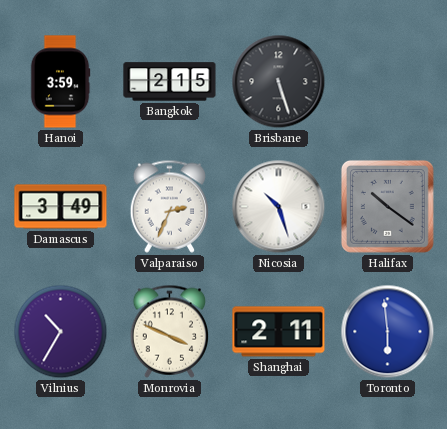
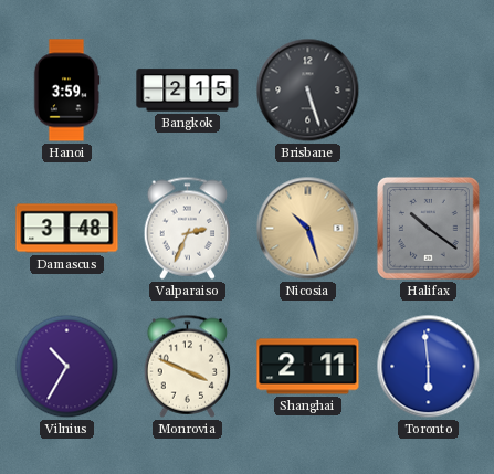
Damascus: 3:49 -> 3:48 (67, 229)
Nicosia dial: white -> champagne (308, 229)
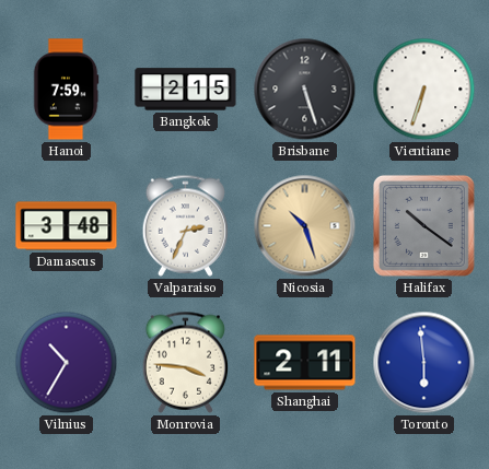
Hanoi: 3:59 -> 7:59 (66, 90)
Vientiane: none -> 6:33 (424, 90)
Monrovia: 3:49 -> 3:46 (185, 362)
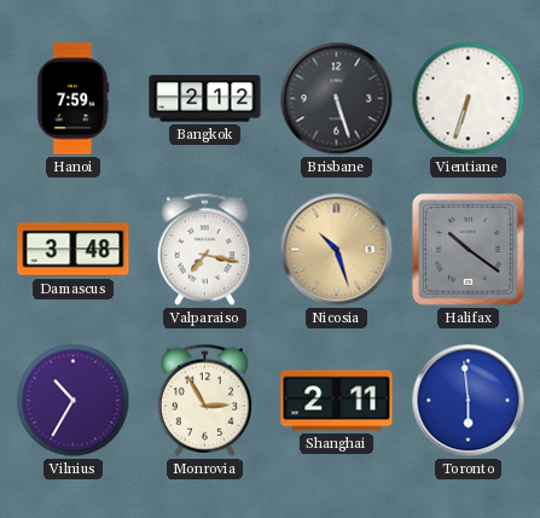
Bangkok: 2:15 -> 2:12 (205, 99)
Valparaiso: 2:34 -> 7:17 (204, 249)
Monrovia: 3:46 -> 2:55 (204, 400)
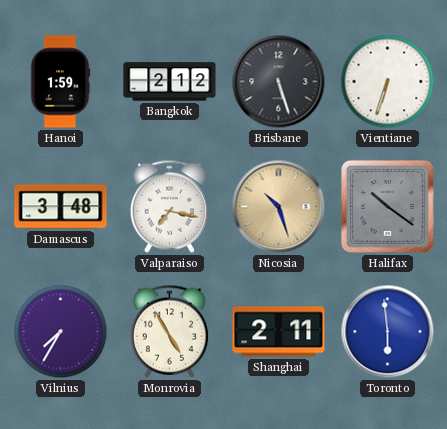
Hanoi: 7:59 -> 1:59 (60, 82)
Vilnius: 10:35 -> 7:35 (61, 332)
Monrovia: 2:55 -> 4:55 (169, 331)
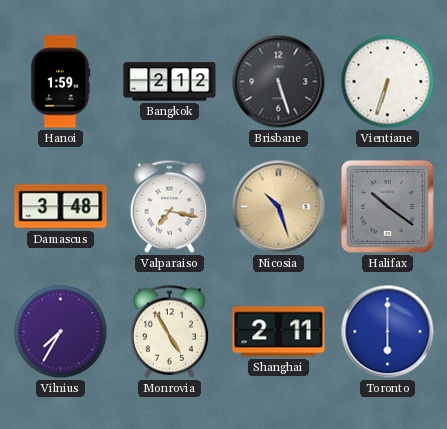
Toronto: 5:59 -> 6:00 (388, 332)
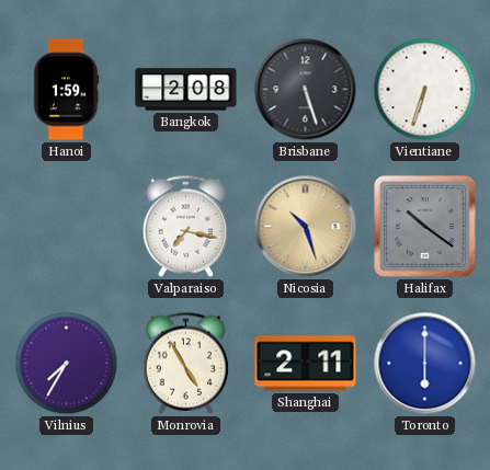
Bangkok: 2:12 -> 2:08 (186, 90)
Damascus: 3:48 -> none (61, 207)
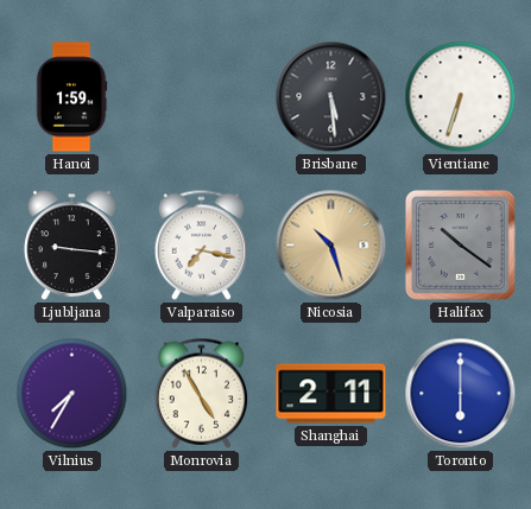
Bangkok: 2:08 -> none (186, 90)
Brisbane: 5:27 -> 5:29 (331, 97)
Ljubljana: none -> 9:16 (72, 246)
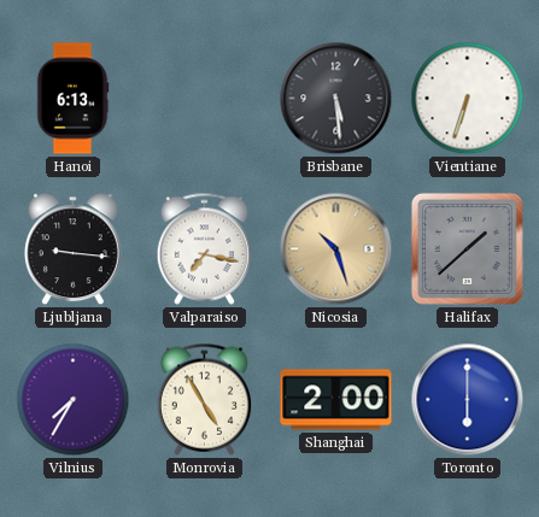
Hanoi: 1:59 -> 6:13 (72, 99)
Halifax: 10:21 -> 1:38 (467, 248)
Shanghai: 2:11 -> 2:00 (336, 400)
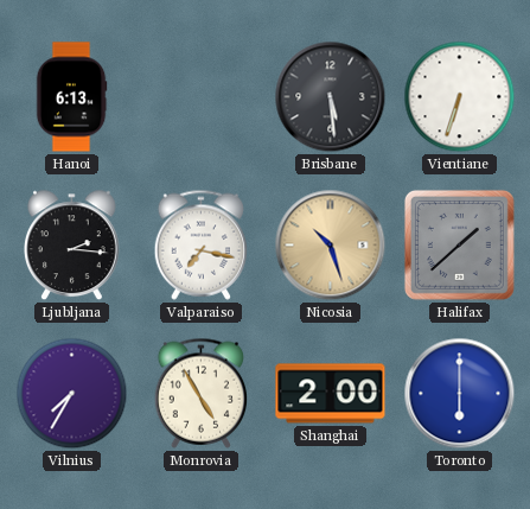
Ljubljana: 9:16 -> 2:16 (72, 246)
